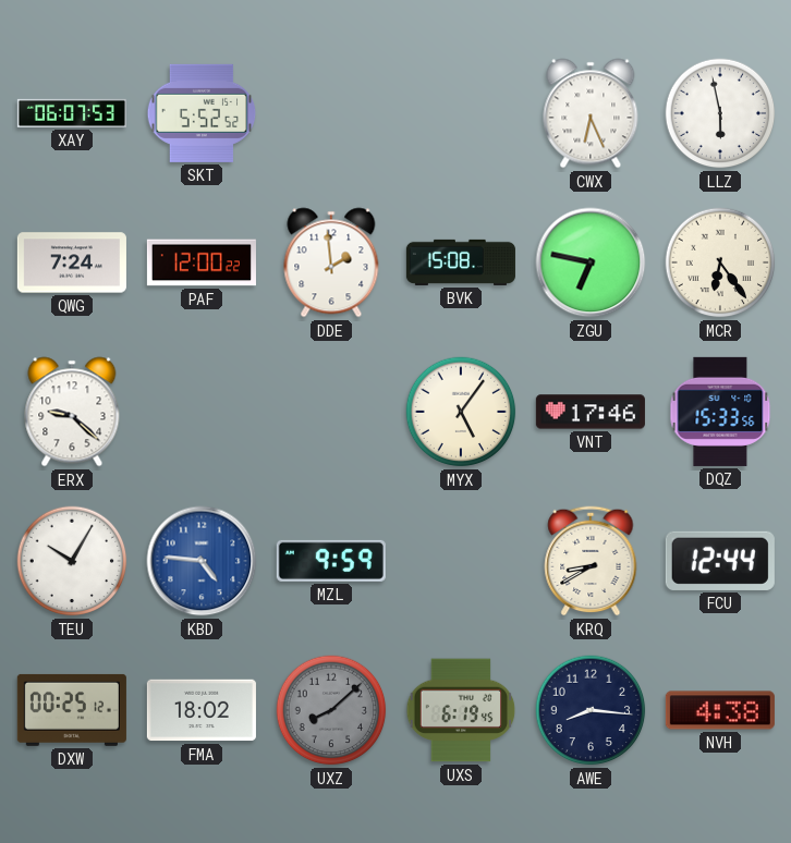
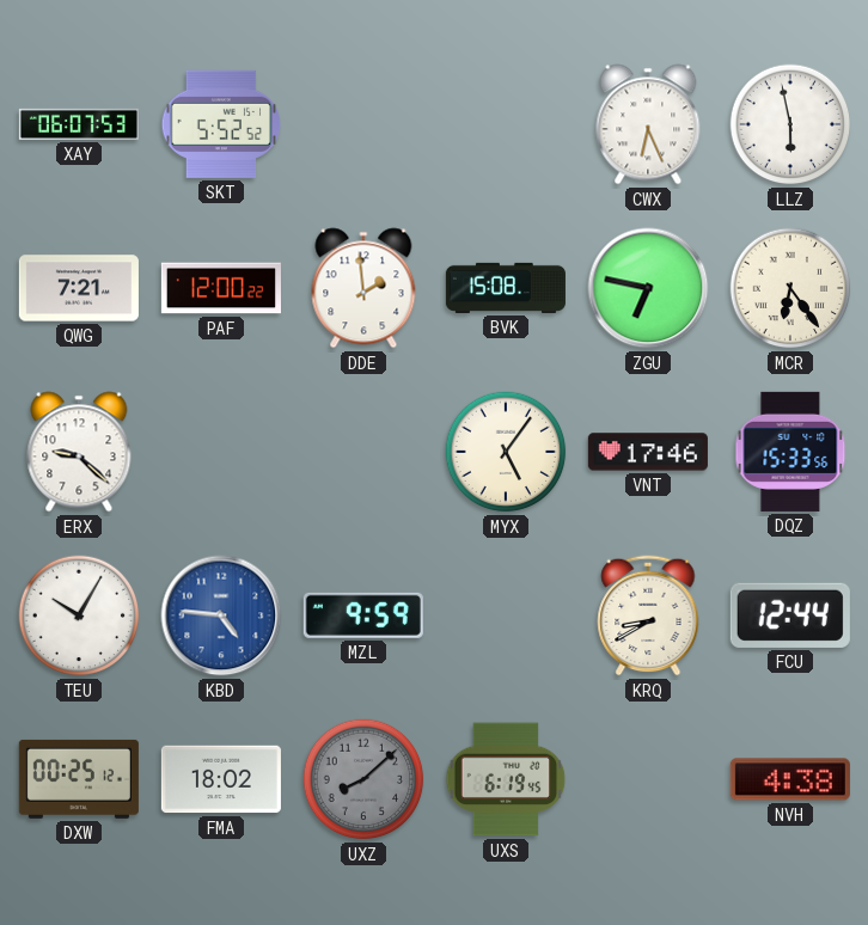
QWG: 7:24 -> 7:21 (79, 288)
AWE: 8:16 -> none (591, 710)
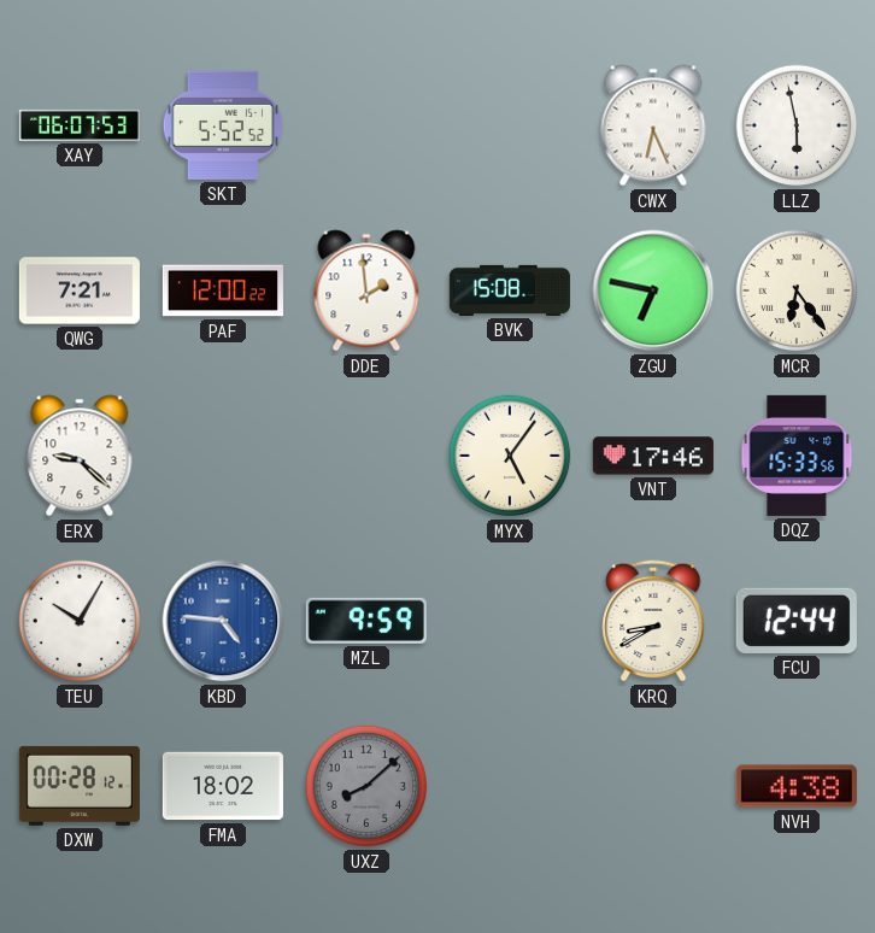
DXW: 00:25 -> 00:28 (80, 786)
UXS: 6:19 -> none (506, 779)
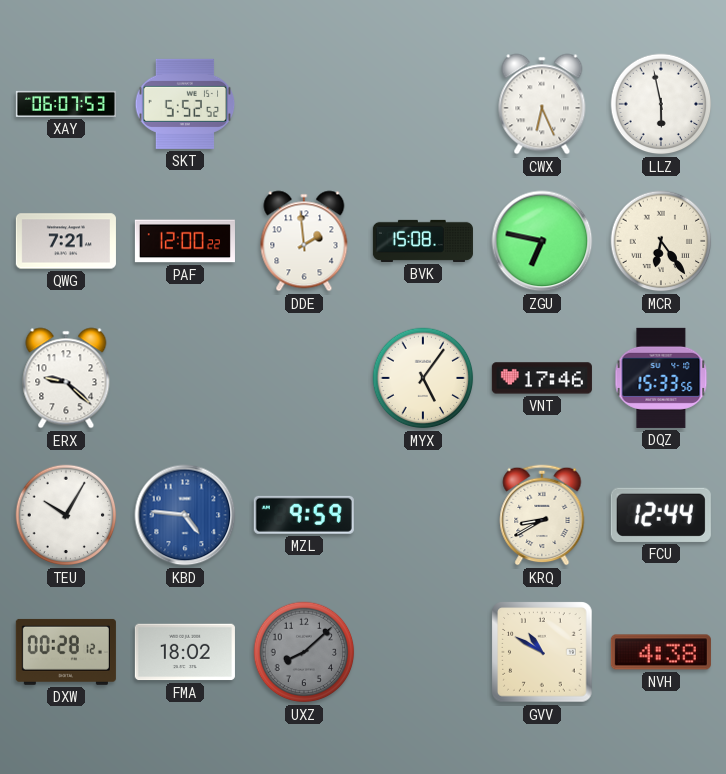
GVV: none -> 10:50 (542, 652)
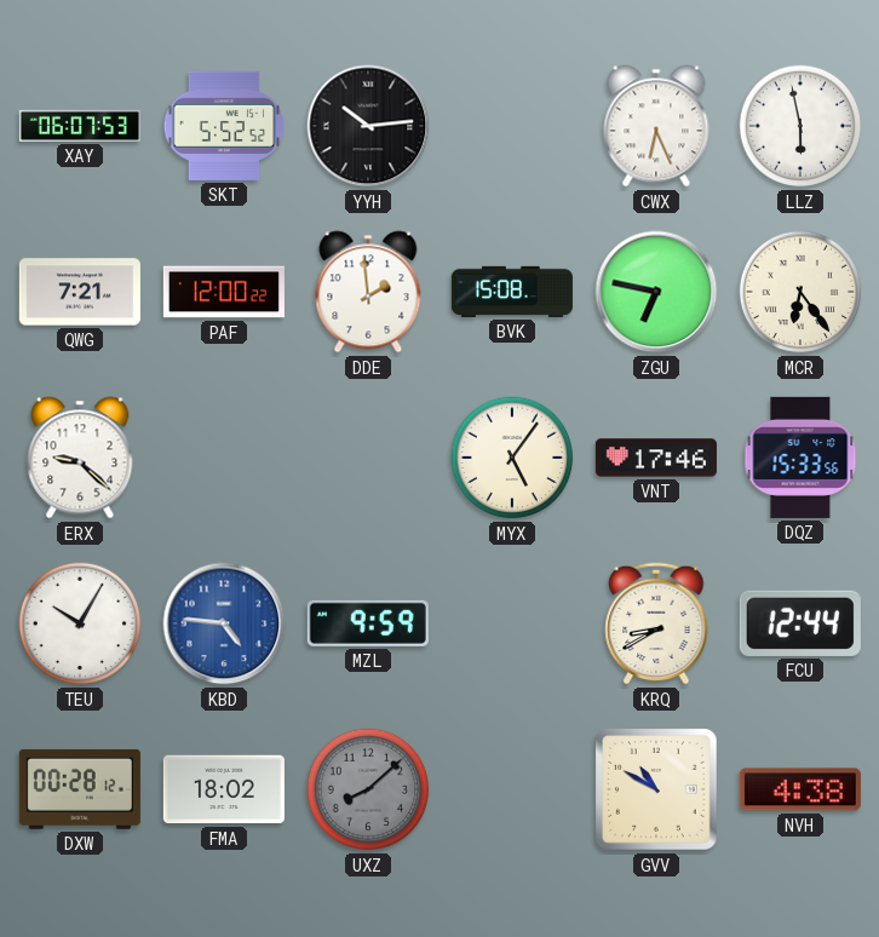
YYH: none -> 10:14 (368, 126)
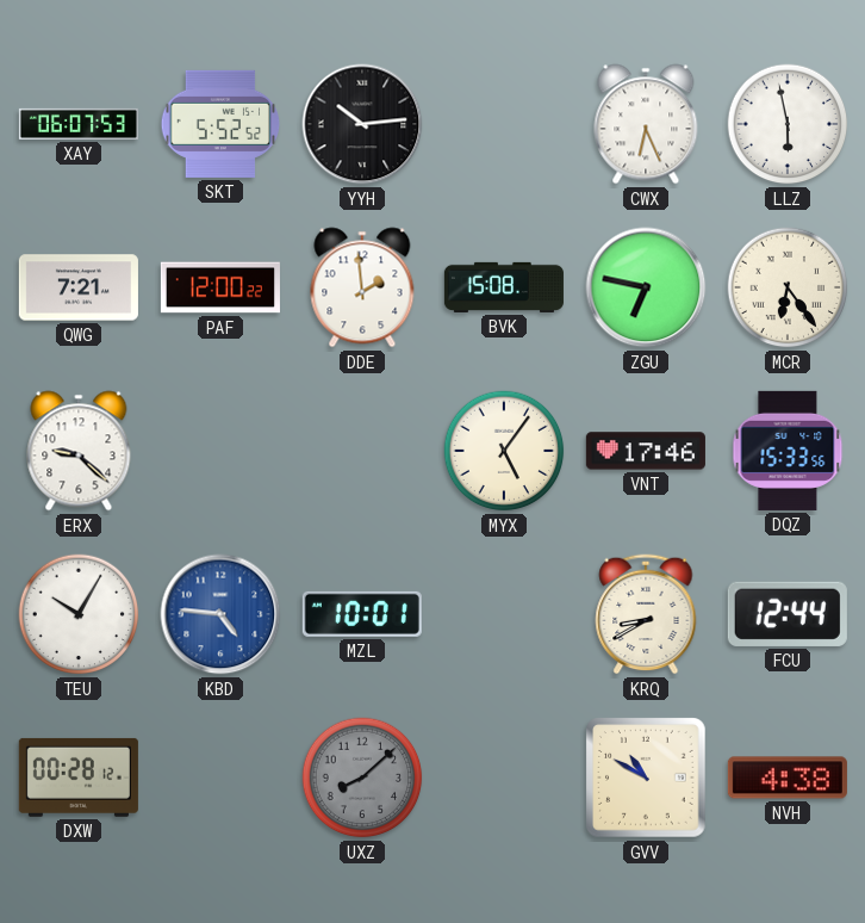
MZL: 9:59 -> 10:01 (362, 614)
FMA: 18:02 -> none (224, 789)
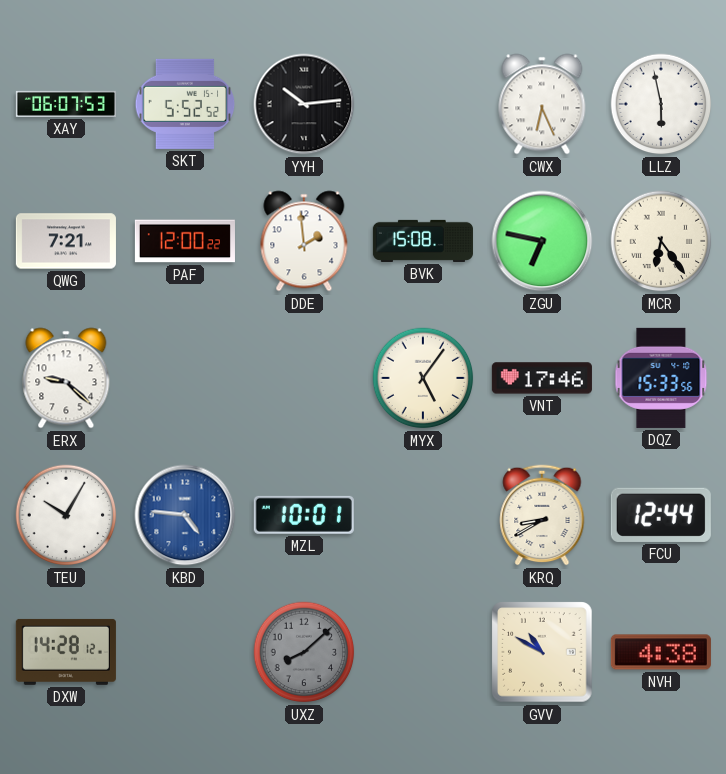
DXW: 00:28 -> 14:28 (66, 652)
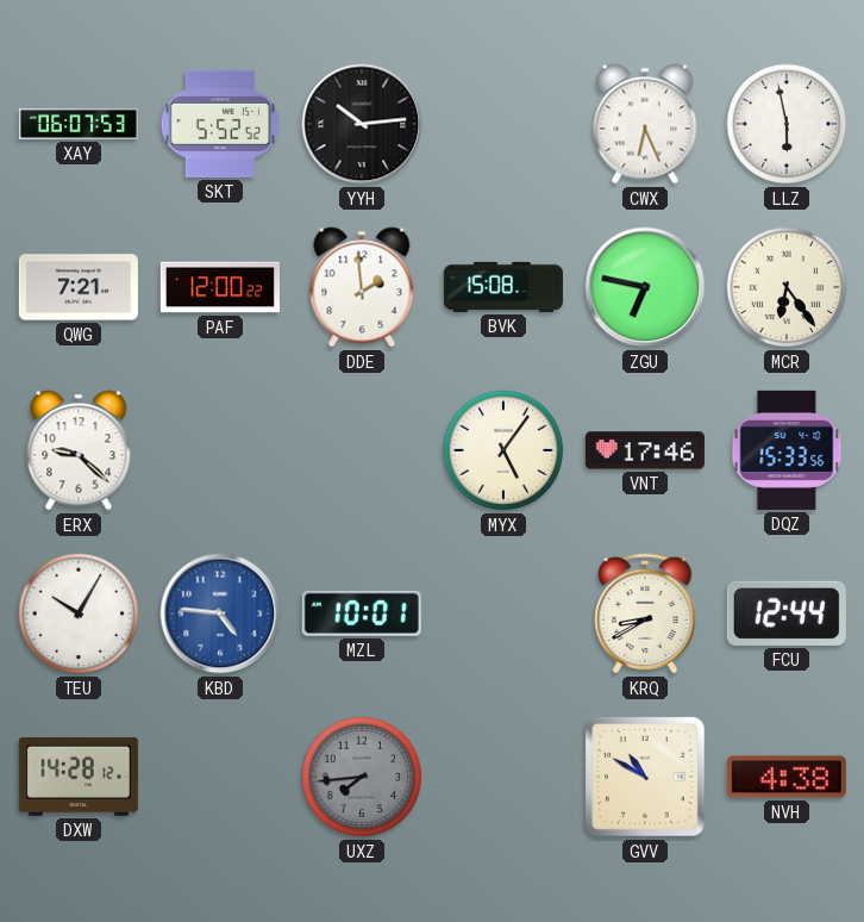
UXZ: 8:08 -> 7:44 (362, 777)
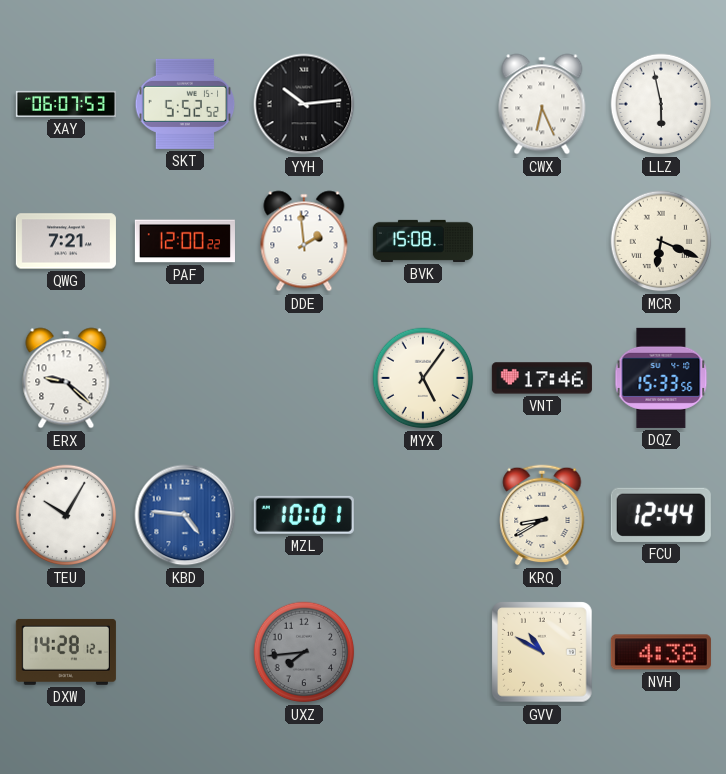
ZGU: 6:47 -> none (645, 287)
MCR: 6:24 -> 6:19 (661, 241)
